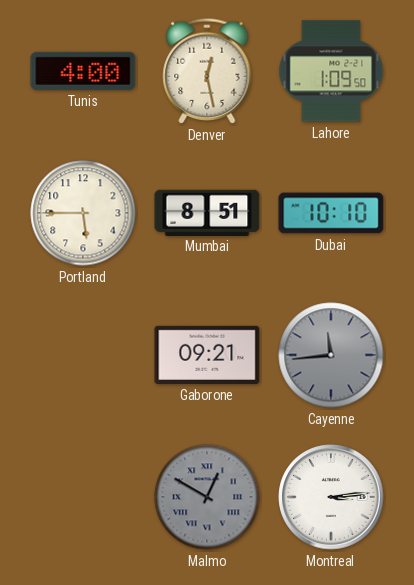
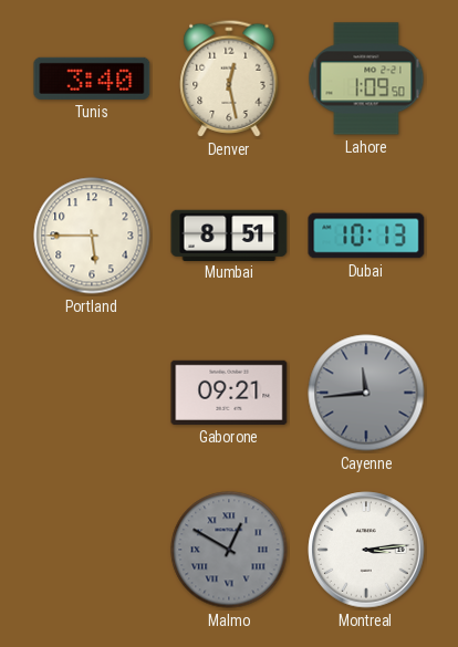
Tunis: 4:00 -> 3:40 (92, 79)
Dubai: 10:10 -> 10:13 (366, 236)
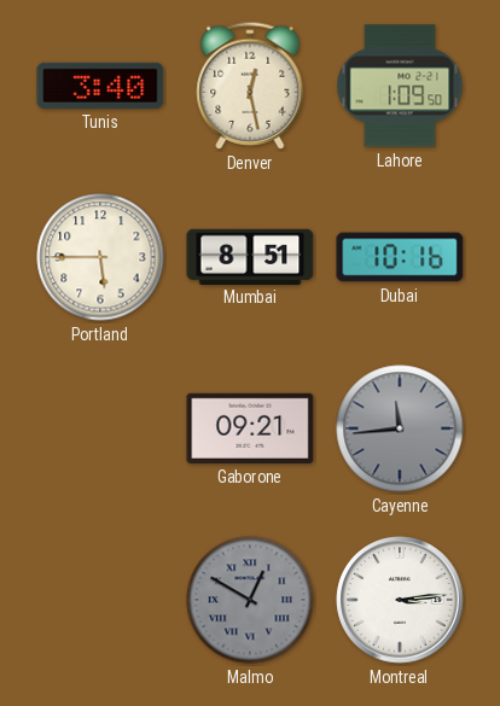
Dubai: 10:13 -> 10:16 (400, 257)
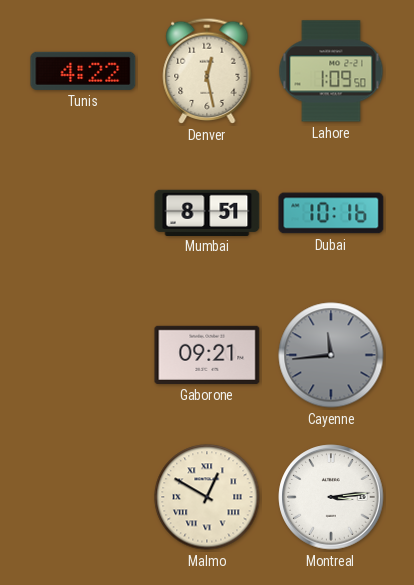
Tunis: 3:40 -> 4:22 (83, 71)
Portland: 5:45 -> none (100, 257)
Malmo dial: grey -> cream (207, 497)
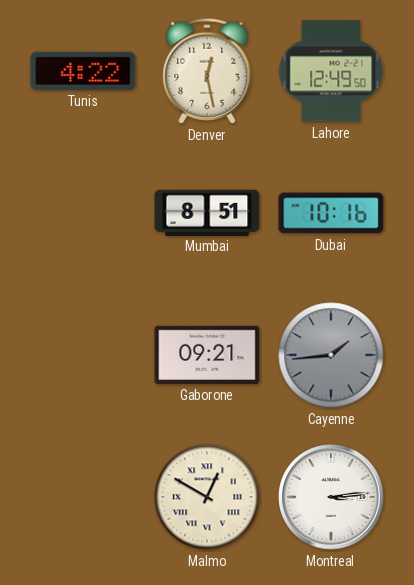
Lahore: 1:09 -> 12:49 (331, 71)
Cayenne: 11:44 -> 1:44 (331, 355)
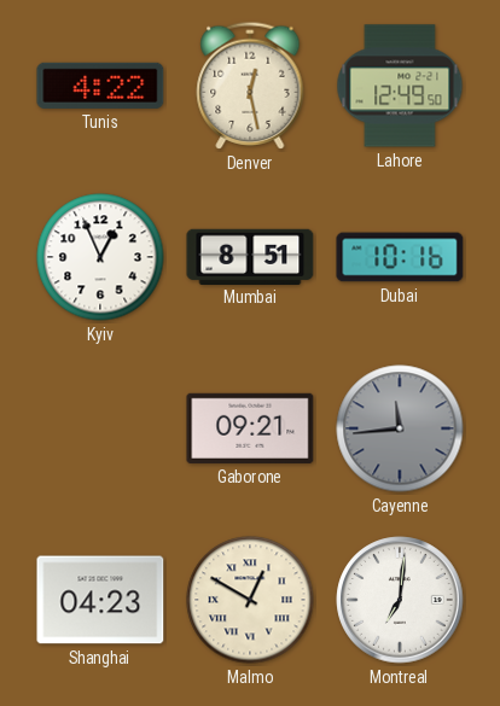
Kyiv: none -> 12:56 (100, 257)
Cayenne: 1:44 -> 11:44 (400, 428)
Shanghai: none -> 04:23 (100, 600)
Montreal: 3:14 -> 7:01 (400, 600)
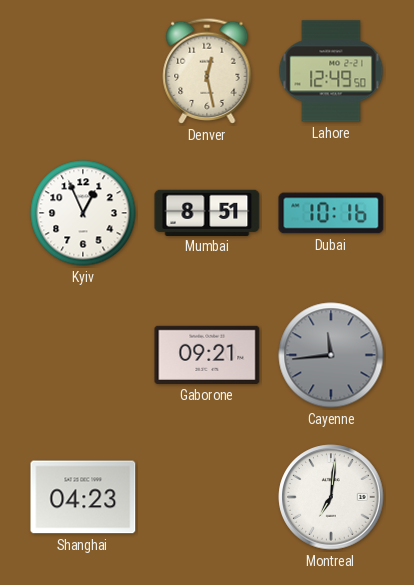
Tunis: 4:22 -> none (100, 86)
Malmo: 12:50 -> none (250, 600)
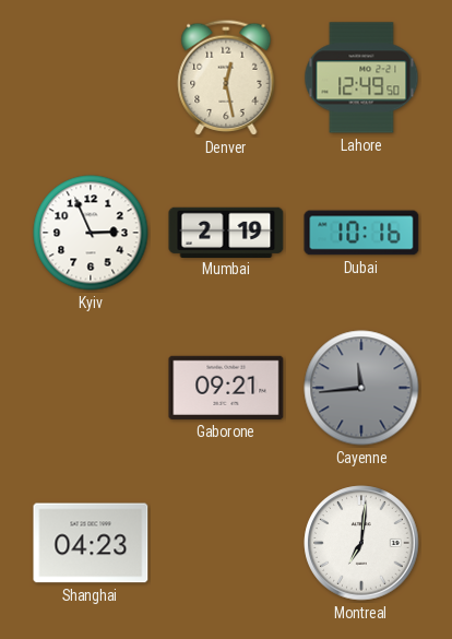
Kyiv: 12:56 -> 2:56 (91, 233)
Mumbai: 8:51 -> 2:19 (226, 232)
